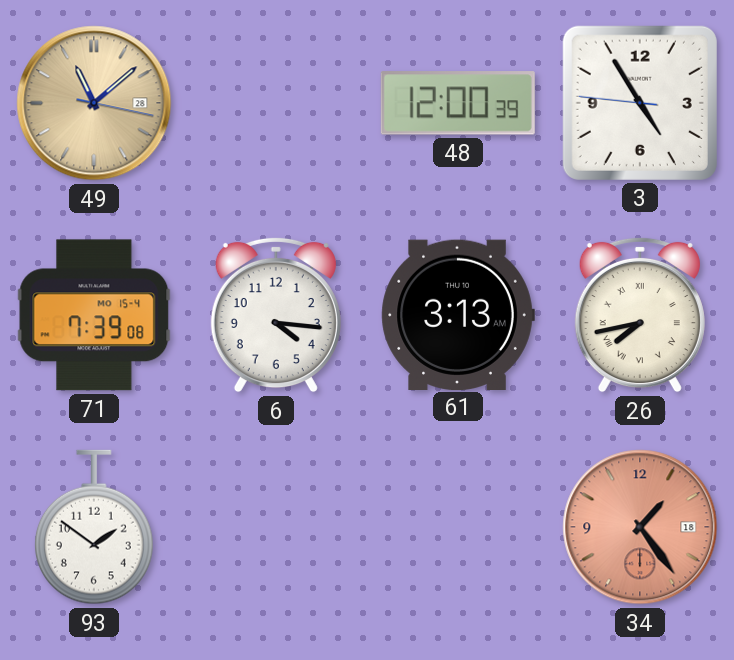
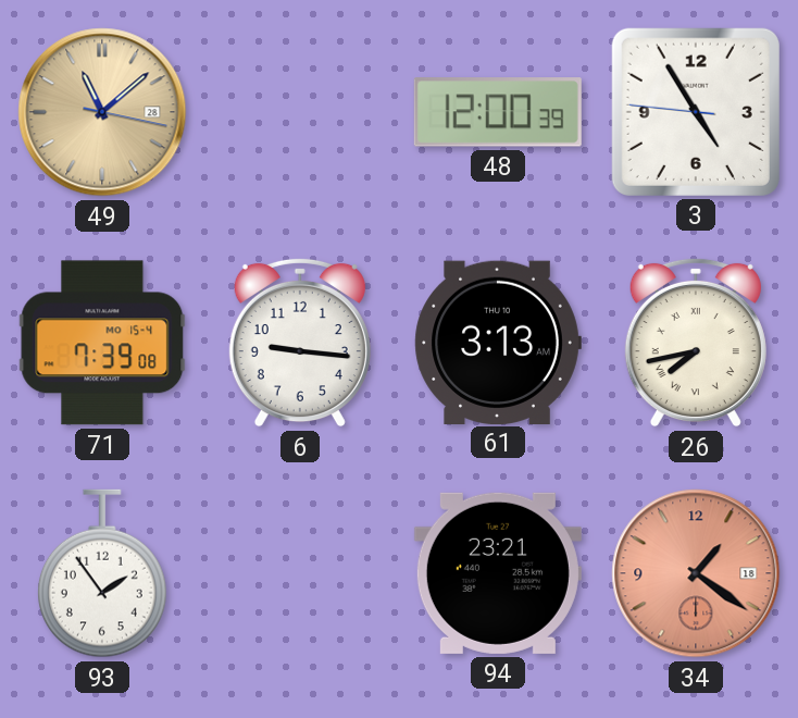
6: 4:16 -> 9:16 (300, 343)
93: 1:51 -> 1:54 (102, 573)
94: none -> 23:21 (498, 573)
34: 1:24 -> 1:21 (696, 573)
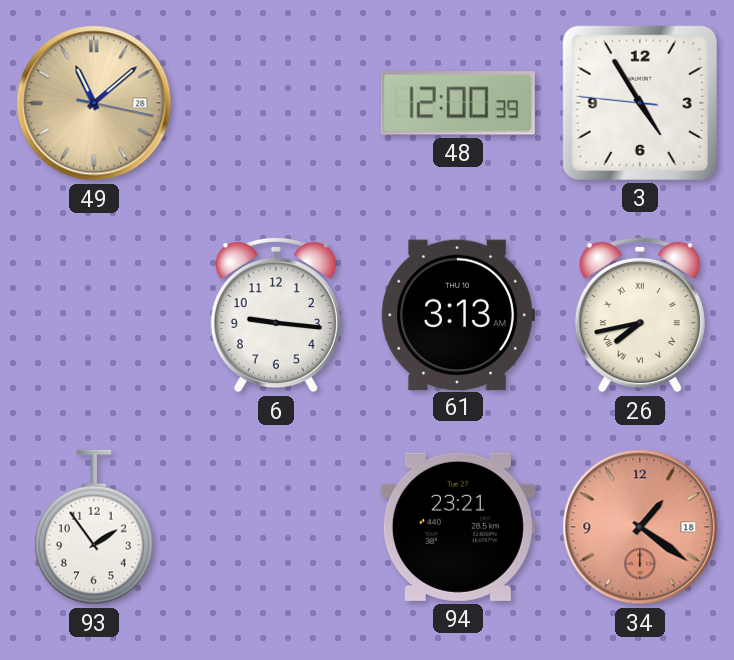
71: 7:39 -> none (102, 343)
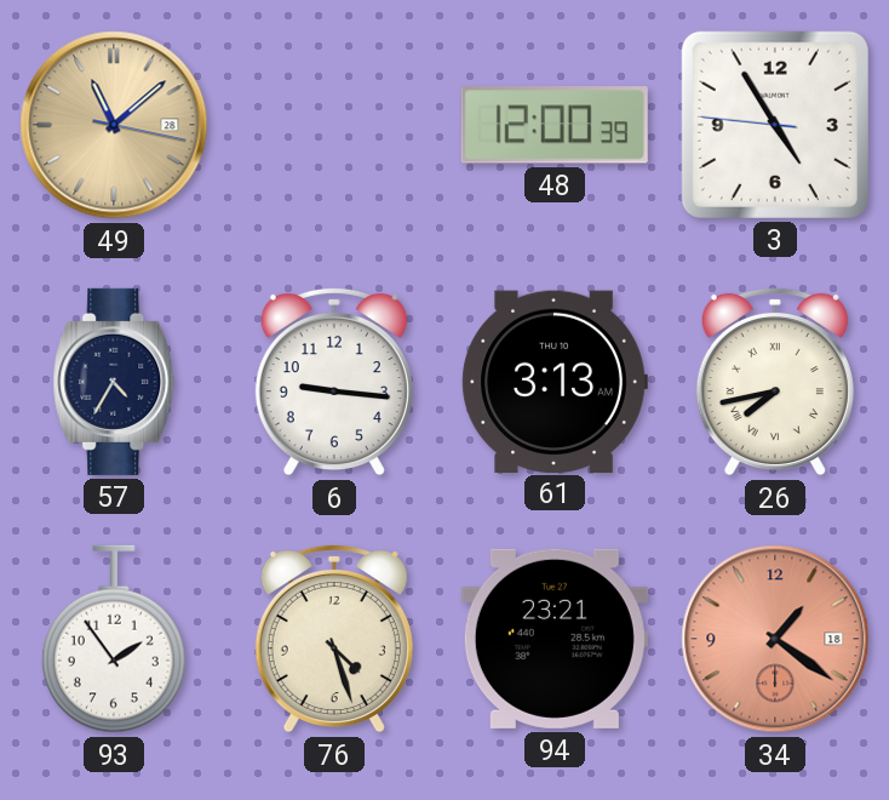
57: none -> 4:35 (114, 382)
76: none -> 4:27 (334, 639)
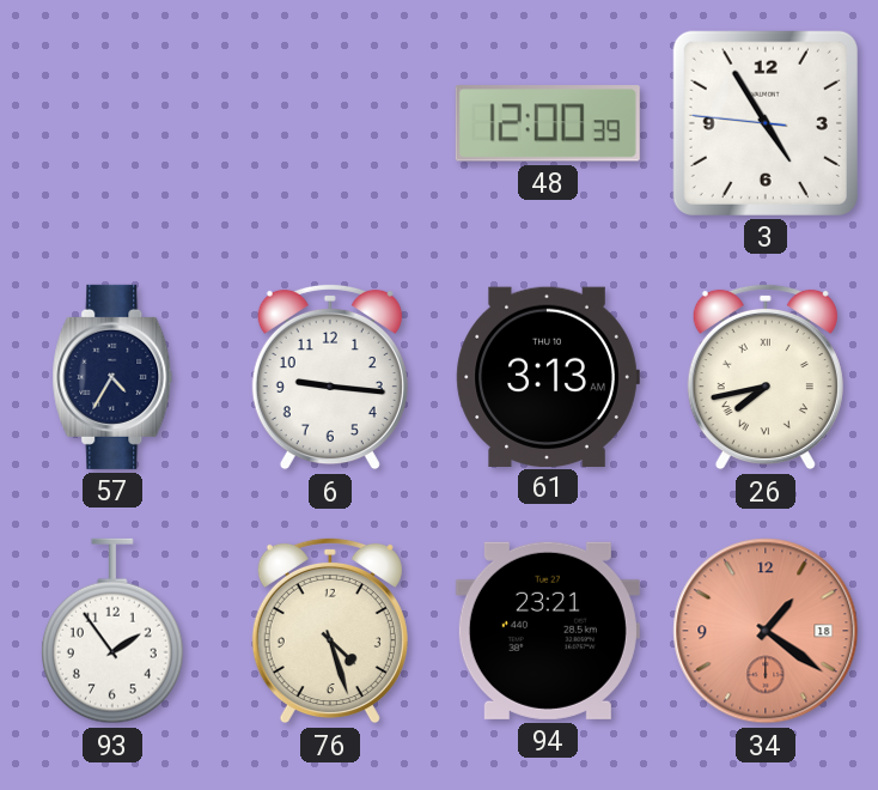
49: 11:08 -> none (114, 125)
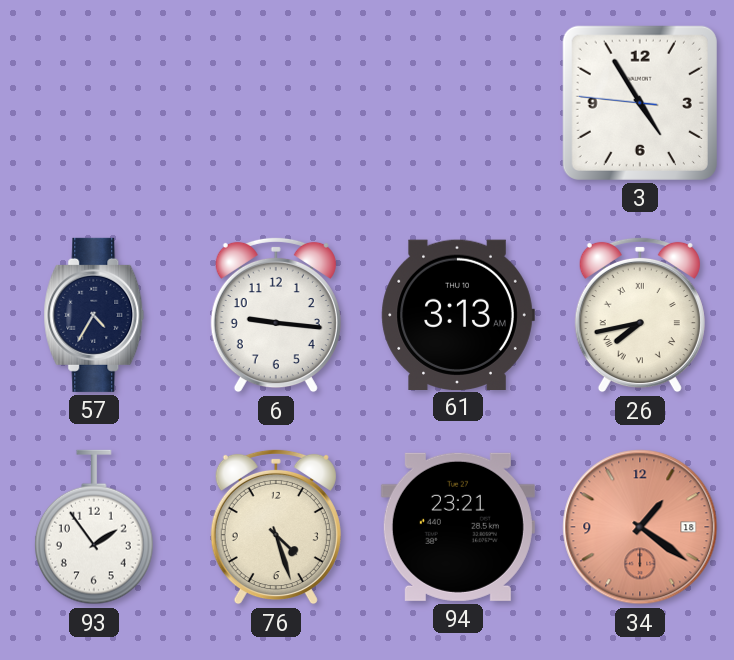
48: 12:00 -> none (548, 123)
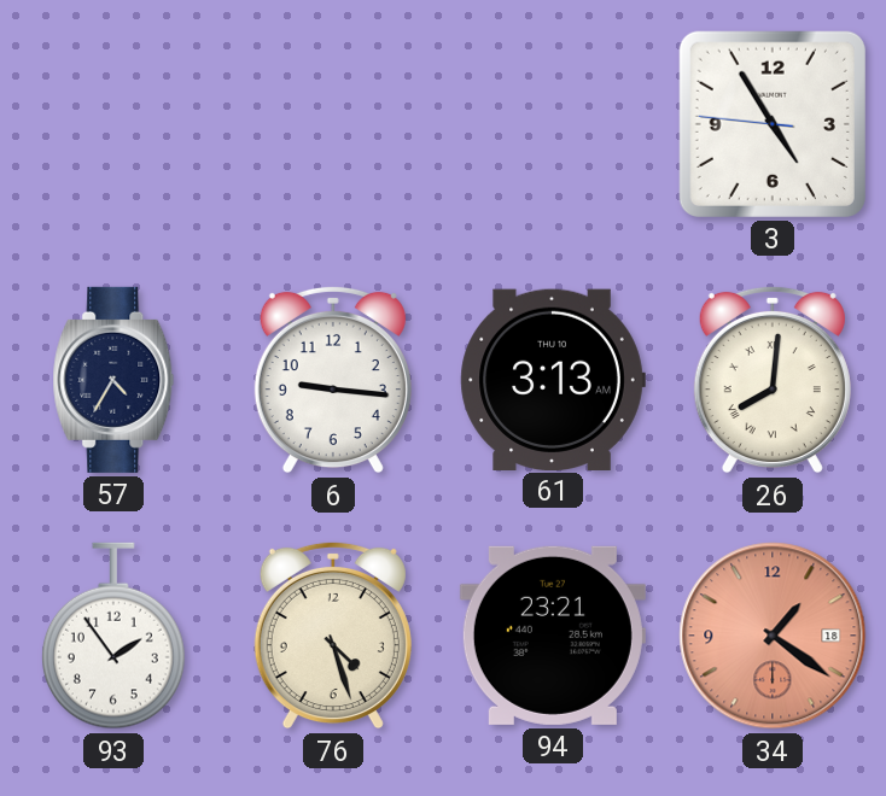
26: 7:43 -> 8:01 (773, 380)
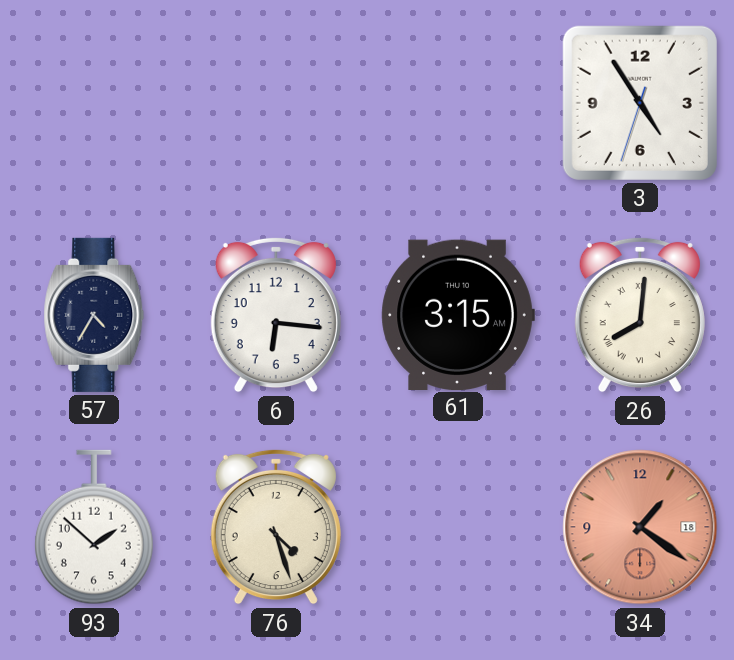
3: 4:54:46 -> 4:54:33 (640, 103)
6: 9:16 -> 6:16 (276, 315)
61: 3:13 -> 3:15 (458, 314)
93: 1:54 -> 1:52 (94, 527)
94: 23:21 -> none (553, 636)
